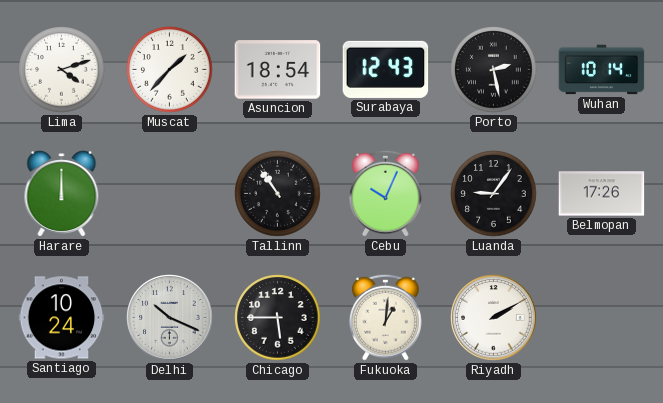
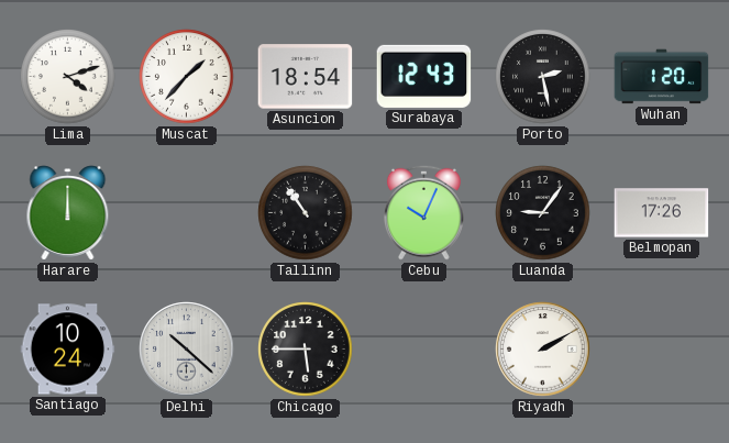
Wuhan: 10:14 -> 1:20 (662, 77)
Delhi: 10:19 -> 10:22 (187, 350)
Fukuoka: 1:01 -> none (385, 317)
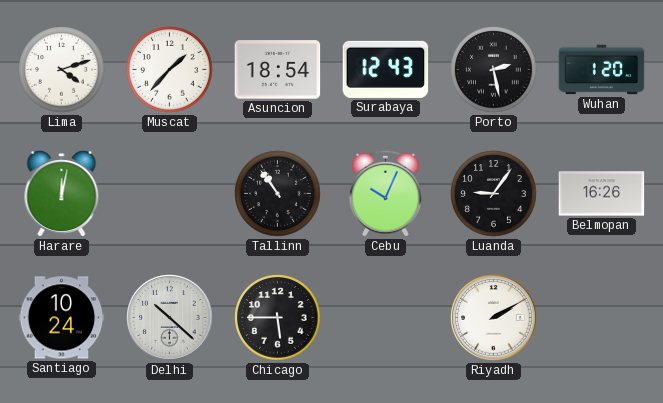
Harare: 12:00 -> 12:02 (62, 194)
Belmopan: 17:26 -> 16:26 (602, 194)
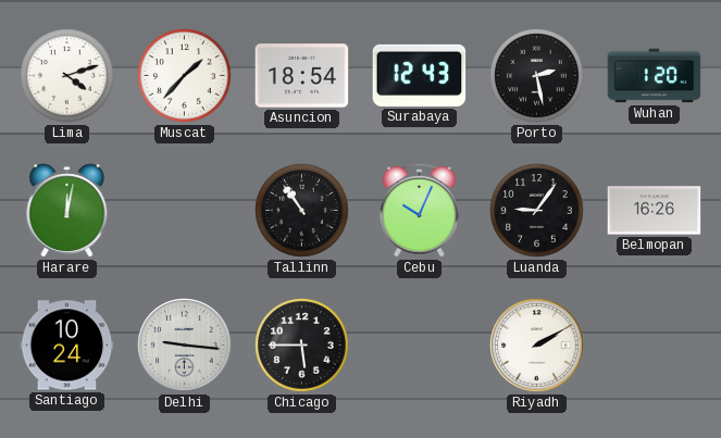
Delhi: 10:22 -> 9:16 (185, 346)
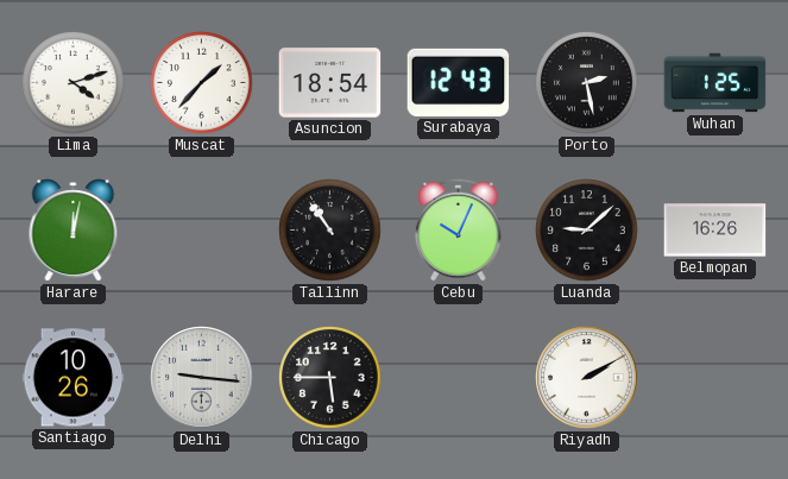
Wuhan: 1:20 -> 1:25 (715, 83)
Luanda: 9:06 -> 9:08 (587, 231)
Santiago: 10:24 -> 10:26 (74, 378)
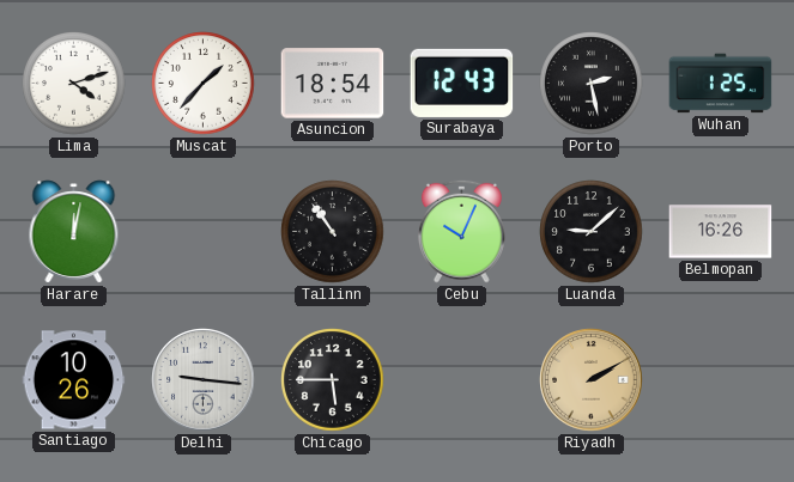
Riyadh dial: white -> champagne (592, 380)
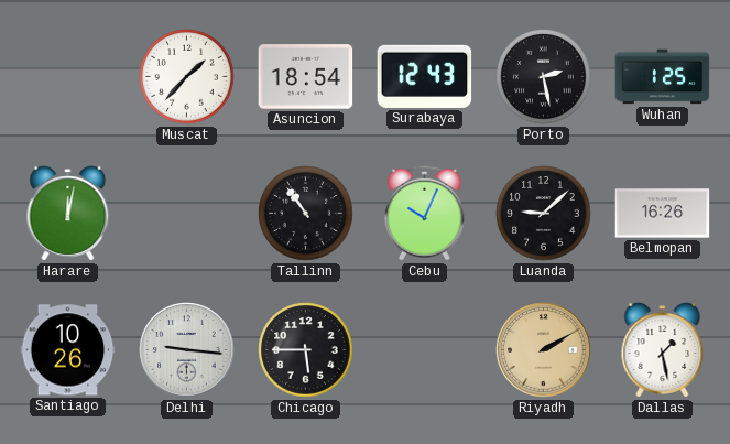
Lima: 4:12 -> none (74, 84)
Dallas: none -> 1:28 (663, 350)
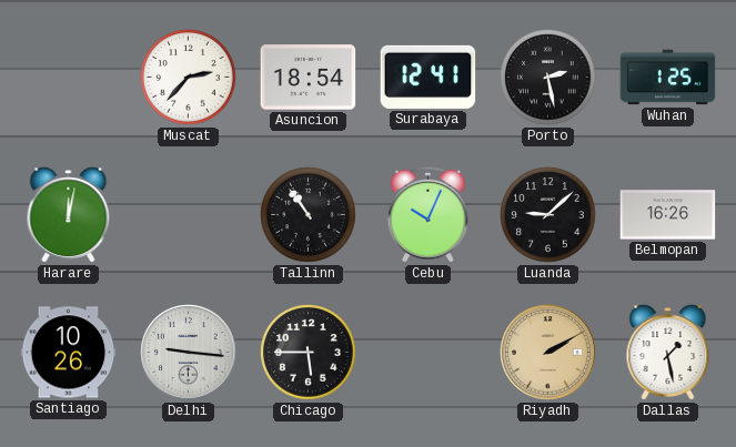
Muscat: 1:37 -> 2:37 (189, 78)
Surabaya: 12:43 -> 12:41 (429, 77)
